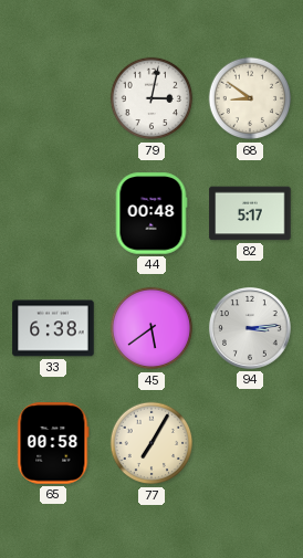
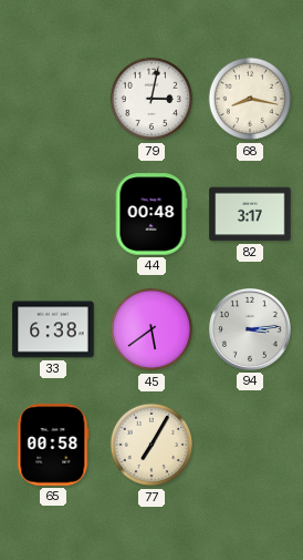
68: 8:51 -> 8:17 (250, 99)
82: 5:17 -> 3:17 (250, 214)
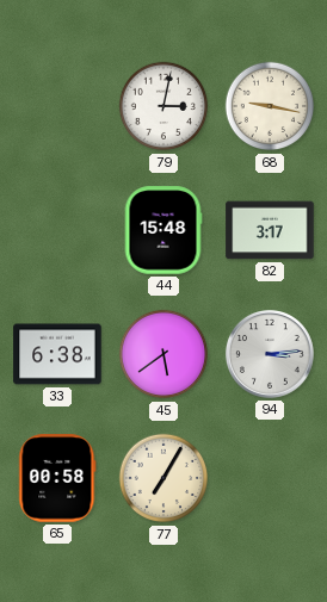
68: 8:17 -> 9:17 (270, 106)
44: 00:48 -> 15:48 (163, 230)
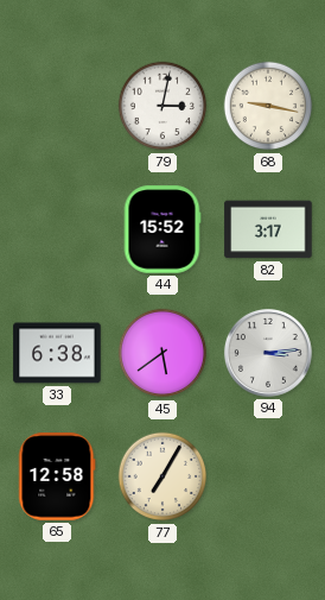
44: 15:48 -> 15:52 (162, 229)
65: 00:58 -> 12:58 (57, 476)
